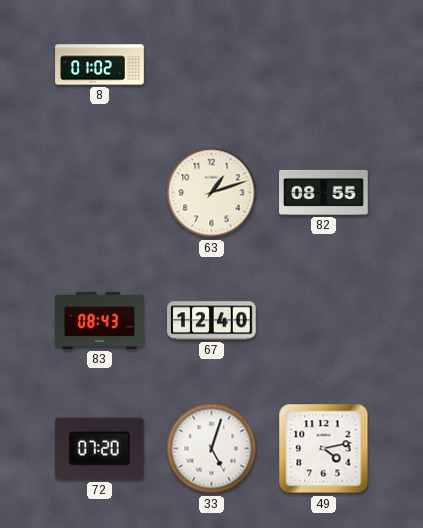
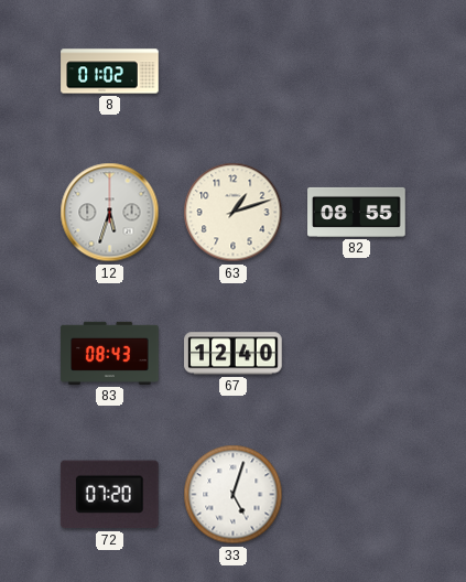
12: none -> 5:33 (110, 213)
49: 4:13 -> none (324, 449)
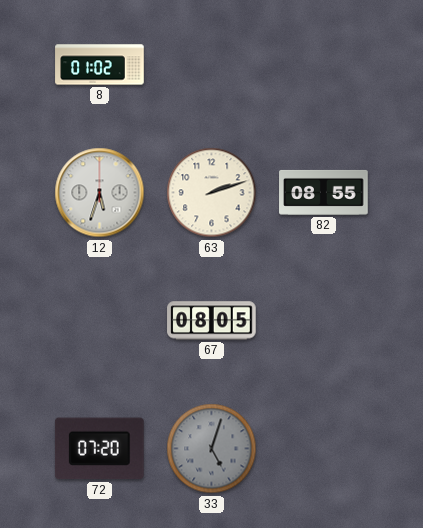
63: 1:12 -> 2:12 (212, 193)
83: 08:43 -> none (110, 353)
67: 12:40 -> 08:05 (212, 321)
33 dial: white -> grey (212, 449)
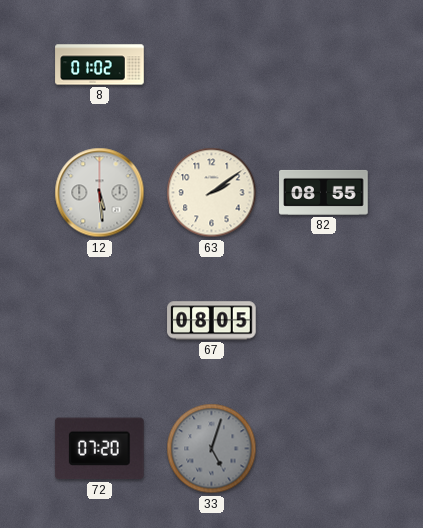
12: 5:33 -> 5:29 (100, 193)
63: 2:12 -> 2:09 (212, 193)
